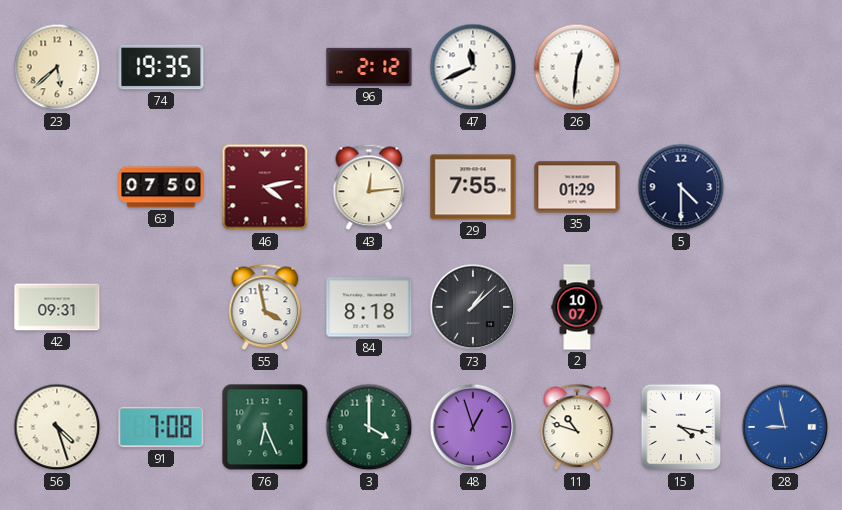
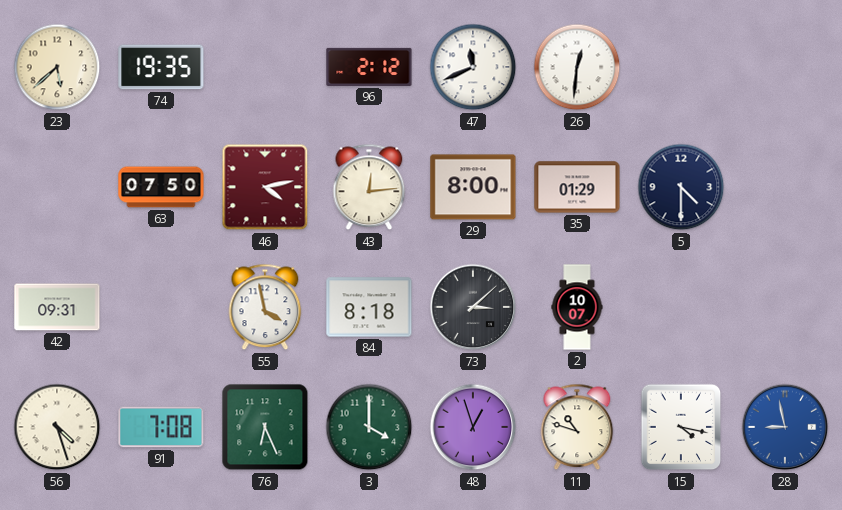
29: 7:55 -> 8:00 (473, 187)
73: 1:08 -> 3:08 (473, 307)
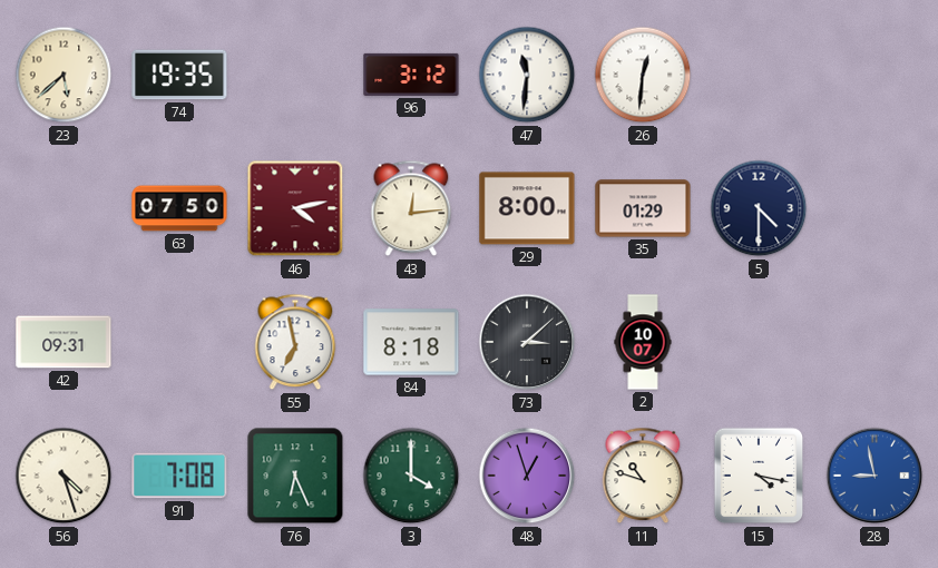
96: 2:12 -> 3:12 (411, 75)
47: 11:41 -> 11:31 (527, 75)
55: 3:58 -> 6:58 (295, 342)
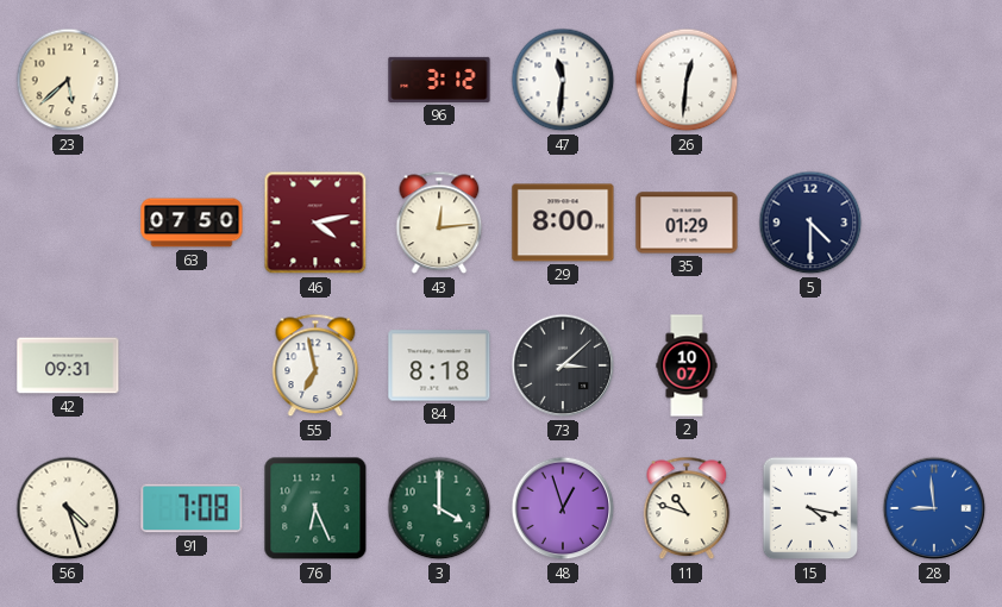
74: 19:35 -> none (179, 75)
28: 8:58 -> 8:59 (934, 508)
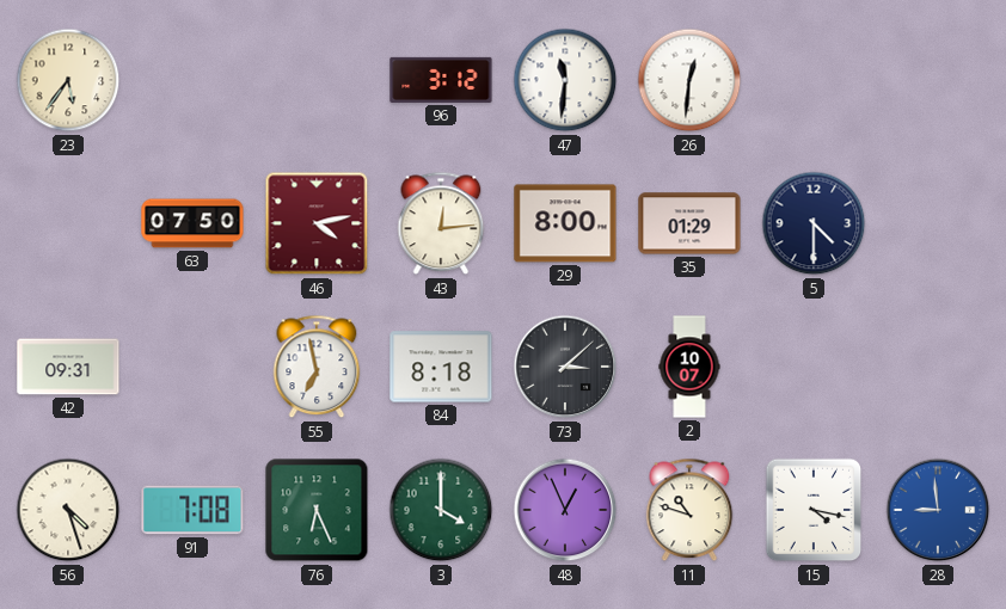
23: 5:38 -> 5:36 (68, 80)
48: 12:57 -> 12:56 (565, 510)
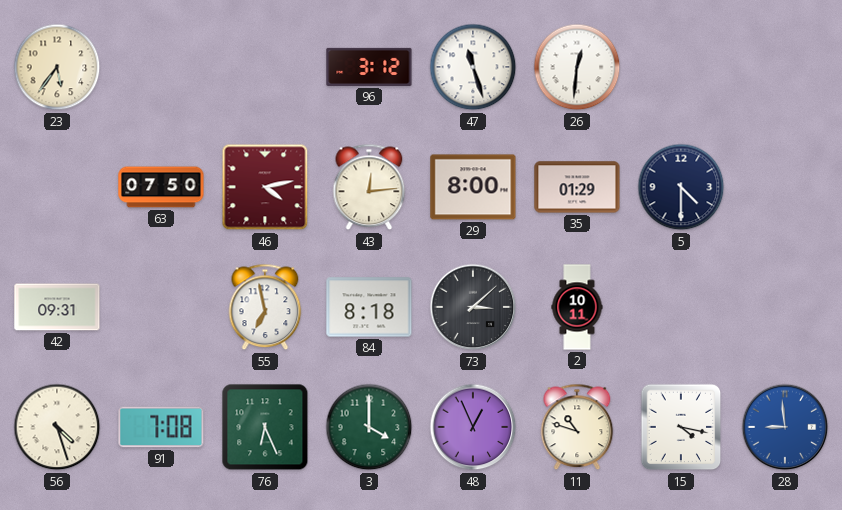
47: 11:31 -> 11:27 (473, 67)
2: 10:07 -> 10:11 (577, 307)
